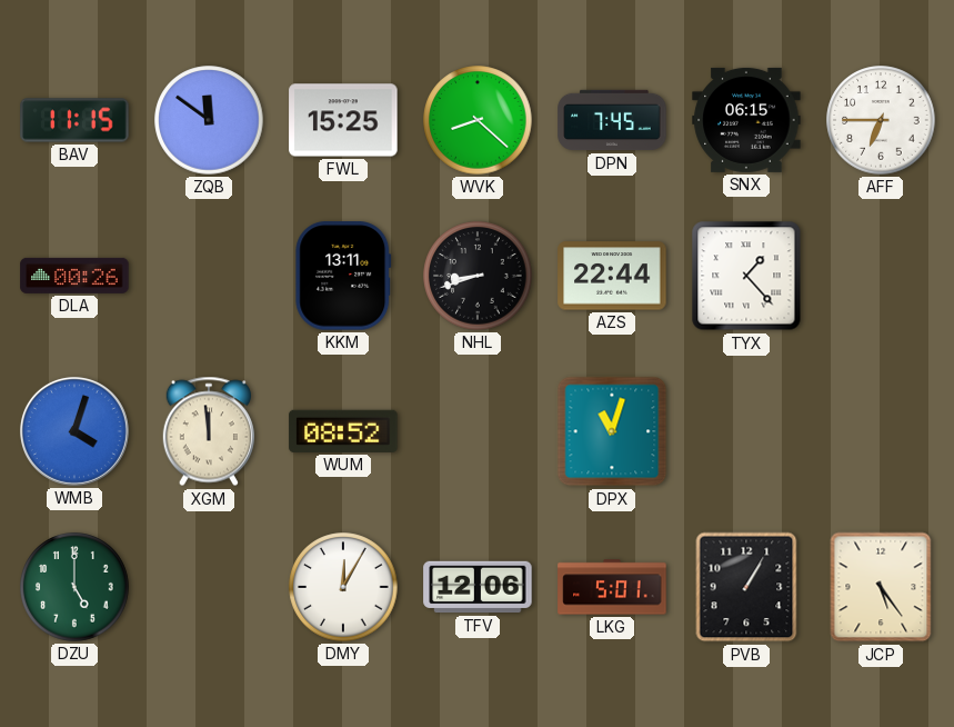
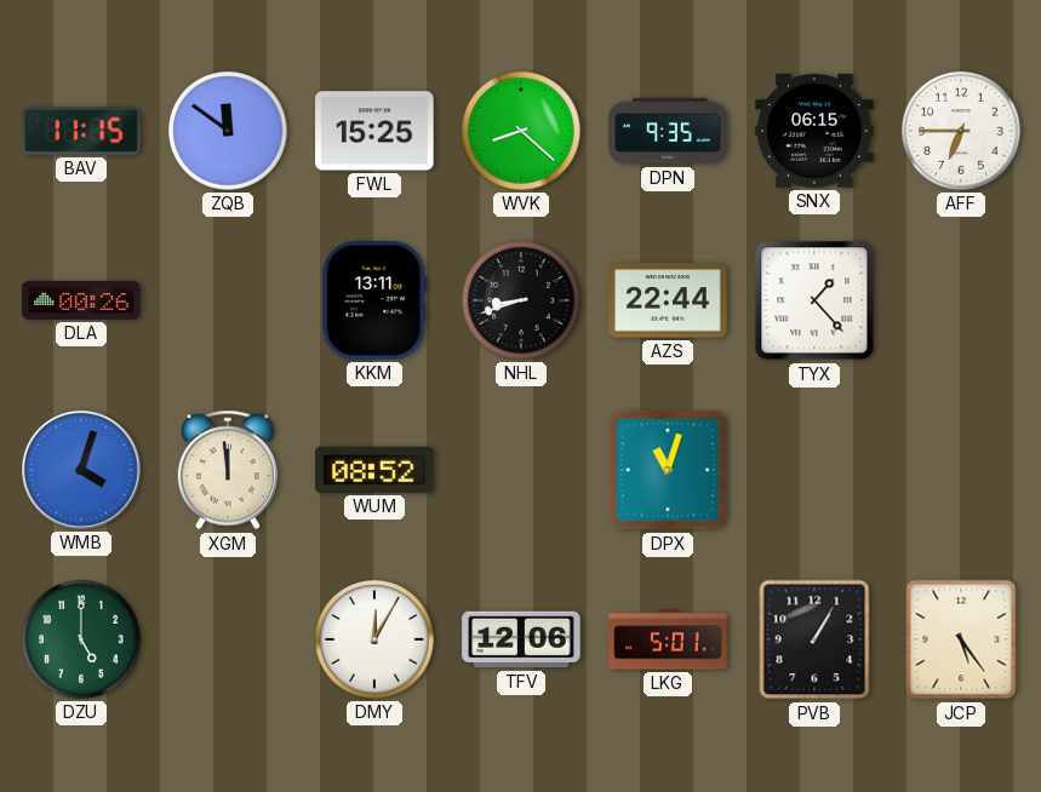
DPN: 7:45 -> 9:35 (668, 131)
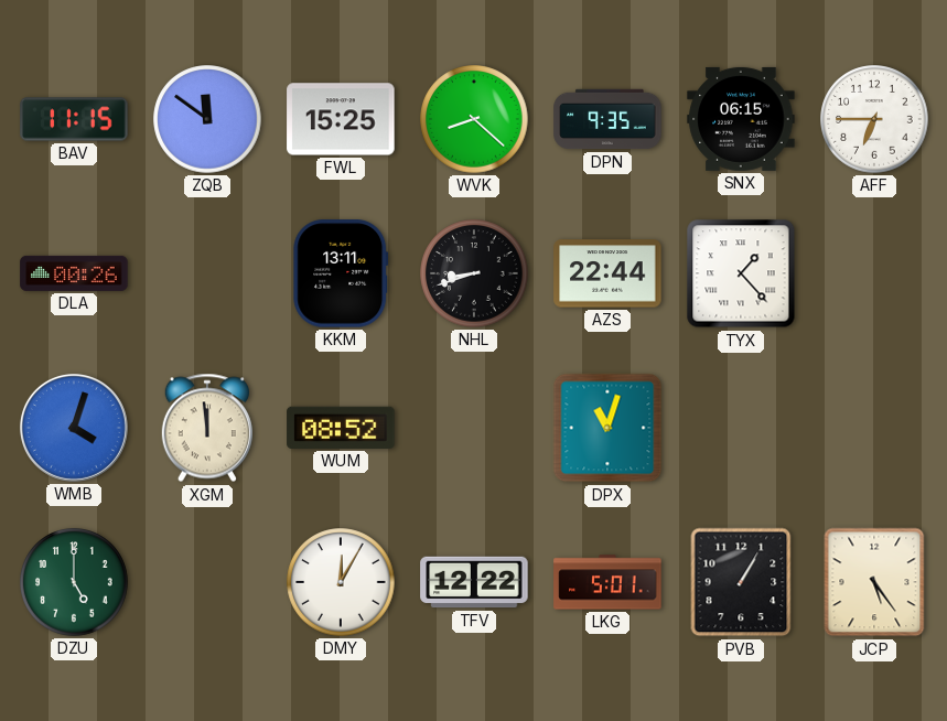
TFV: 12:06 -> 12:22 (474, 582)
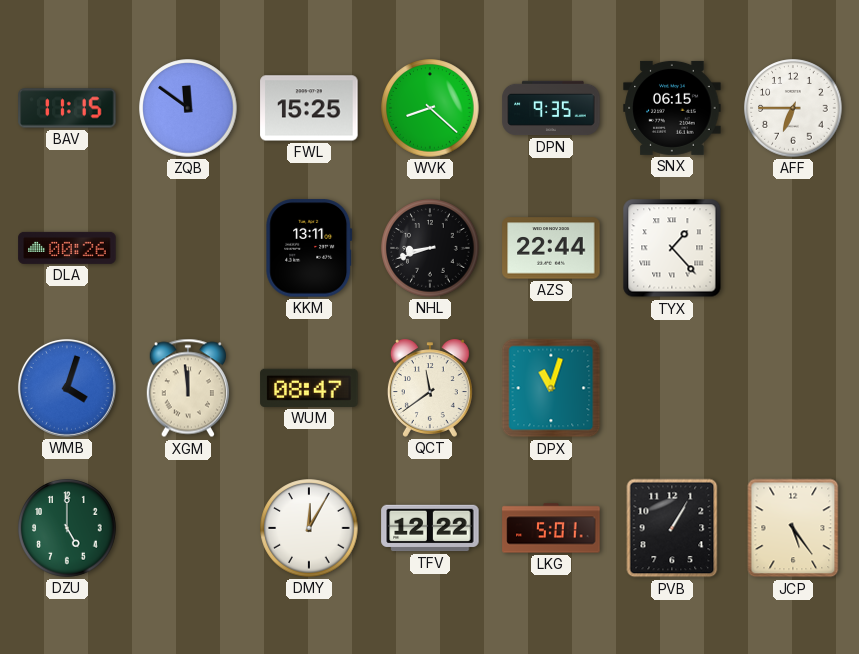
WUM: 08:52 -> 08:47 (309, 388)
QCT: none -> 11:39 (430, 388)
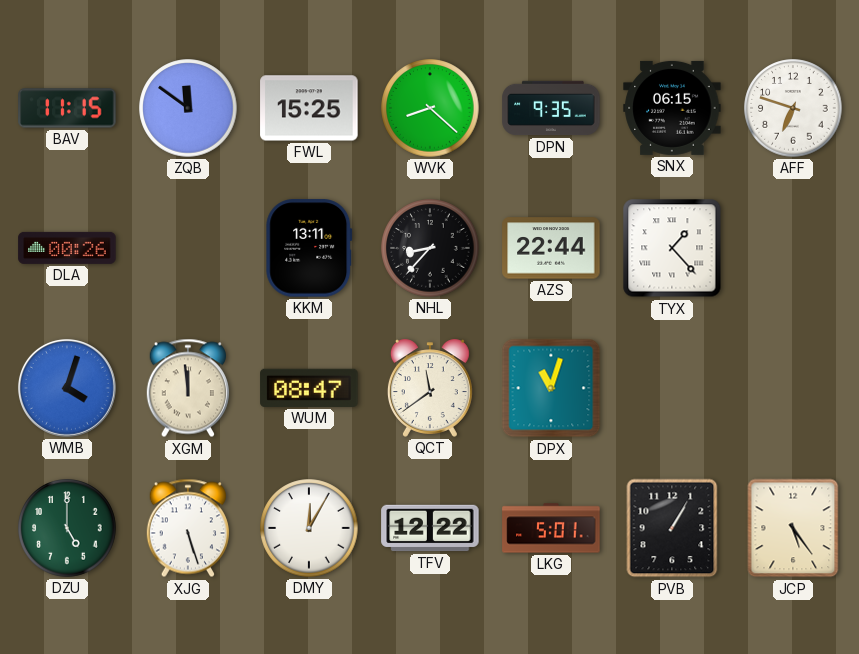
AFF: 6:45 -> 6:48 (793, 108)
NHL: 8:42 -> 8:37 (430, 248)
XJG: none -> 5:27 (188, 528)
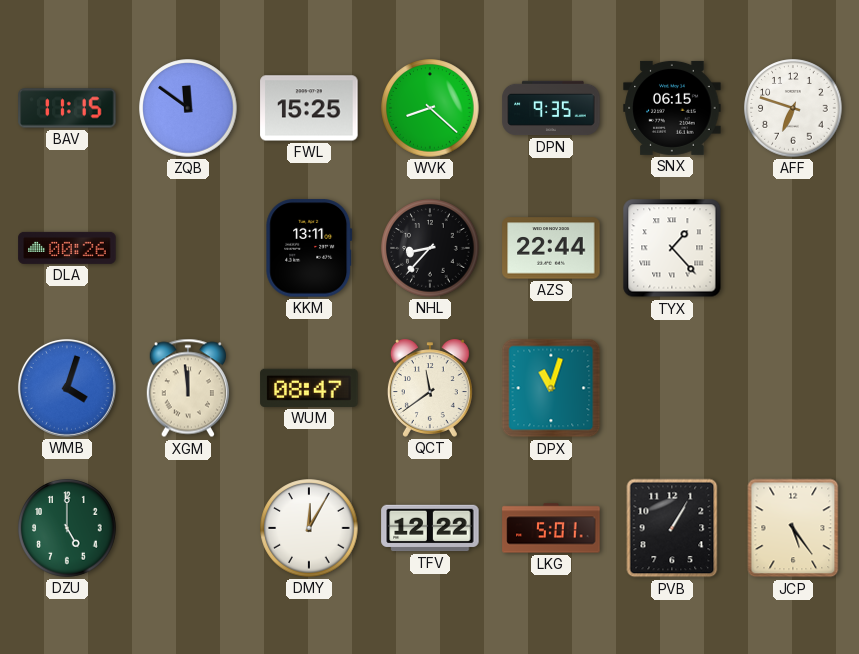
XJG: 5:27 -> none (188, 528)
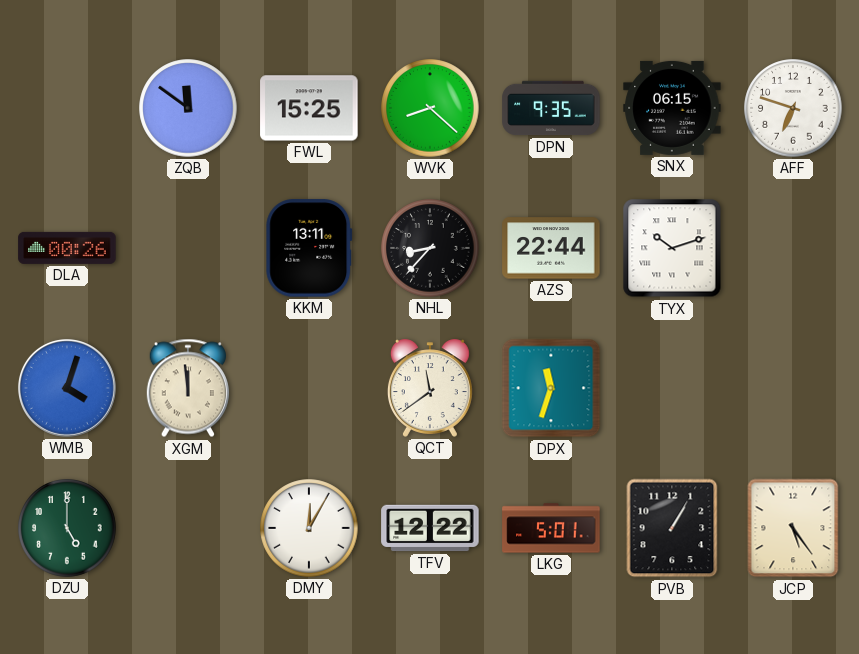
BAV: 11:15 -> none (67, 108)
TYX: 1:23 -> 10:12 (672, 248)
WUM: 08:47 -> none (309, 388)
DPX: 11:03 -> 11:33 (551, 388)
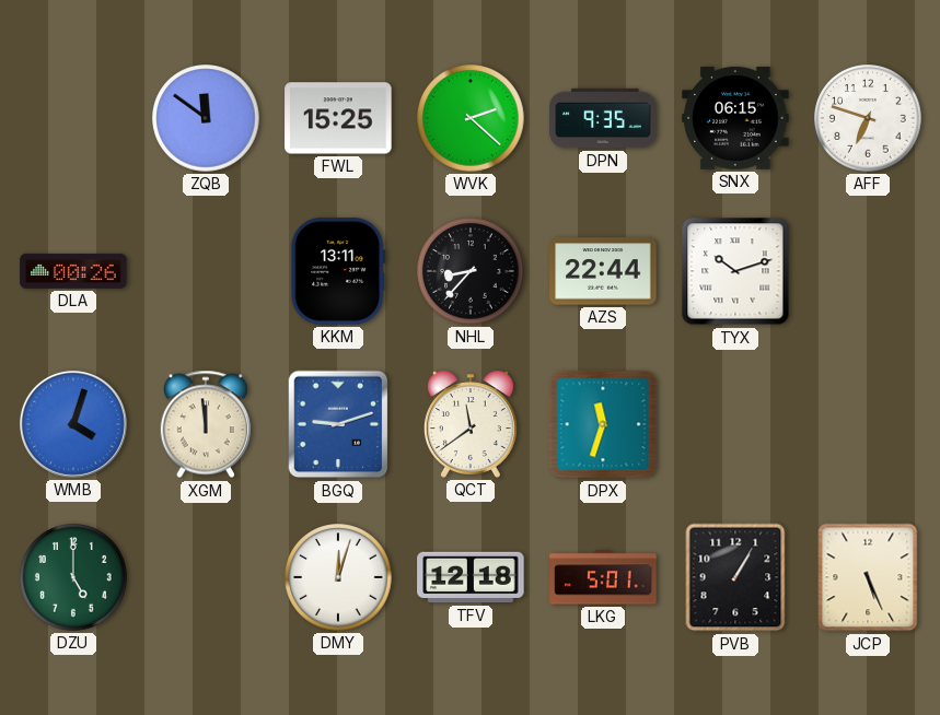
WVK: 8:22 -> 2:22 (471, 118)
BGQ: none -> 9:12 (338, 424)
DMY: 12:05 -> 12:03 (338, 577)
TFV: 12:22 -> 12:18 (471, 577)
JCP: 5:24 -> 5:26 (868, 577)
